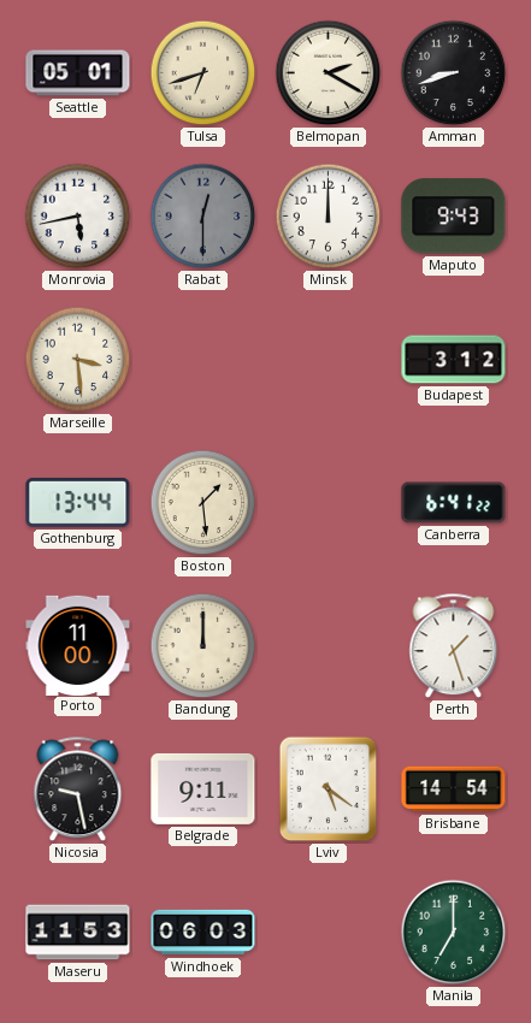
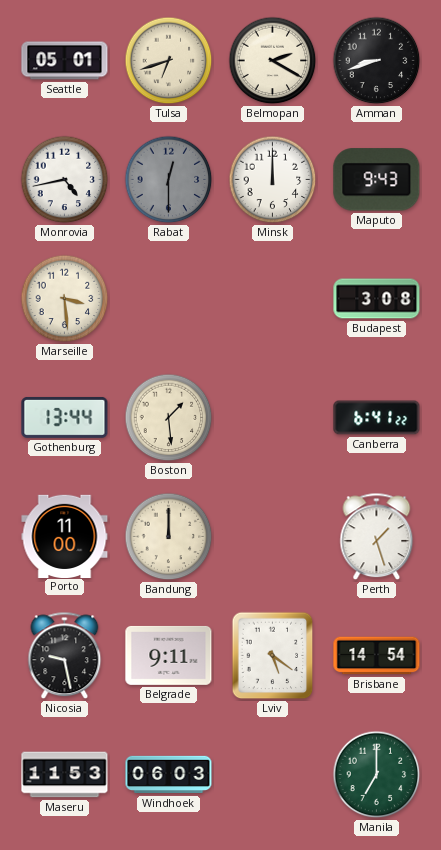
Monrovia: 5:43 -> 4:43 (65, 180)
Budapest: 3:12 -> 3:08 (377, 299)
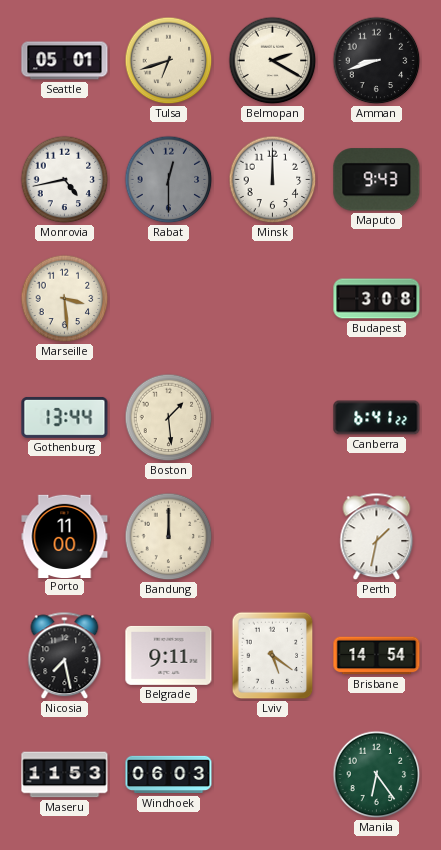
Perth: 1:27 -> 1:32 (377, 537)
Nicosia: 9:28 -> 7:28 (65, 656)
Manila: 7:00 -> 6:24 (377, 775)
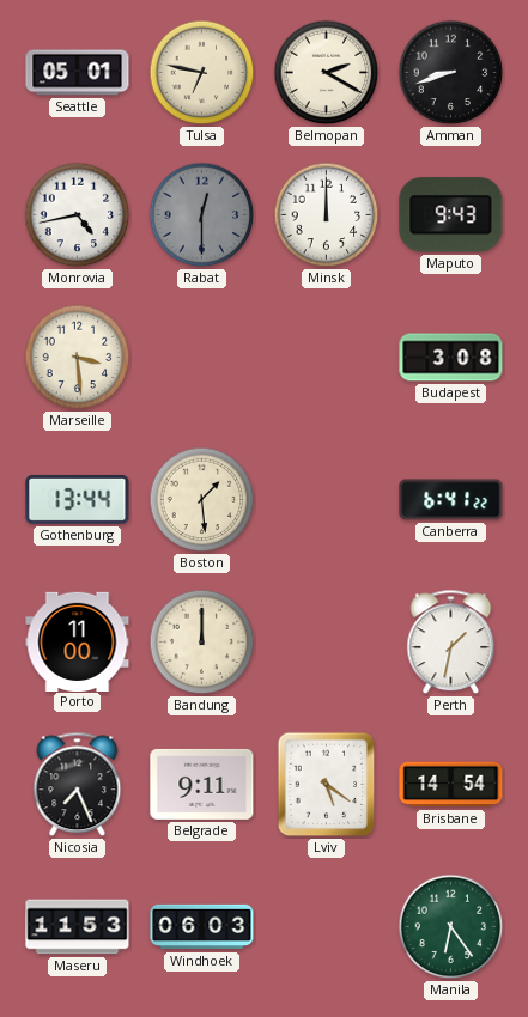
Tulsa: 6:42 -> 6:47 (202, 73)
Nicosia: 7:28 -> 7:26 (78, 785)
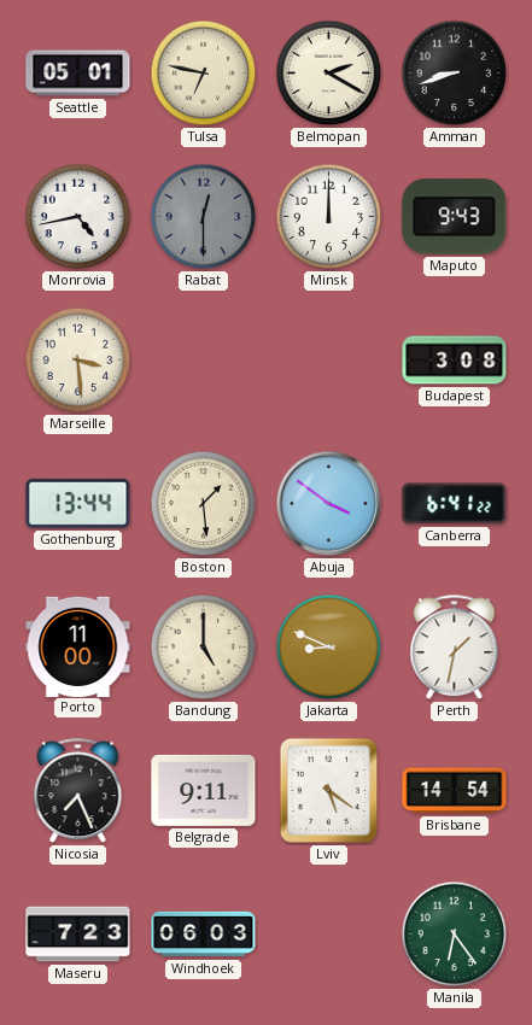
Abuja: none -> 3:51 (329, 504)
Bandung: 12:00 -> 5:00 (204, 648)
Jakarta: none -> 8:49 (329, 648)
Maseru: 11:53 -> 7:23 (78, 935)
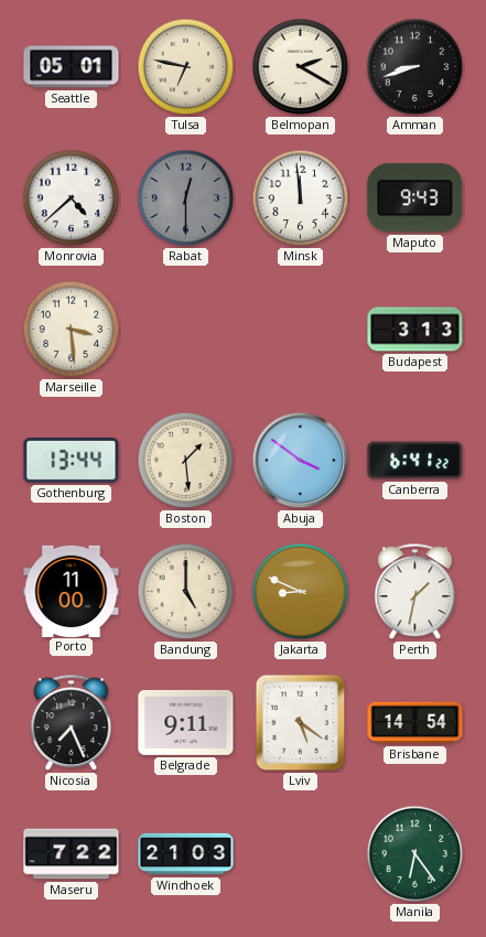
Monrovia: 4:43 -> 4:38 (72, 198)
Minsk: 12:00 -> 11:59 (301, 198)
Budapest: 3:08 -> 3:13 (415, 330)
Maseru: 7:23 -> 7:22 (72, 854)
Windhoek: 06:03 -> 21:03 (186, 854)
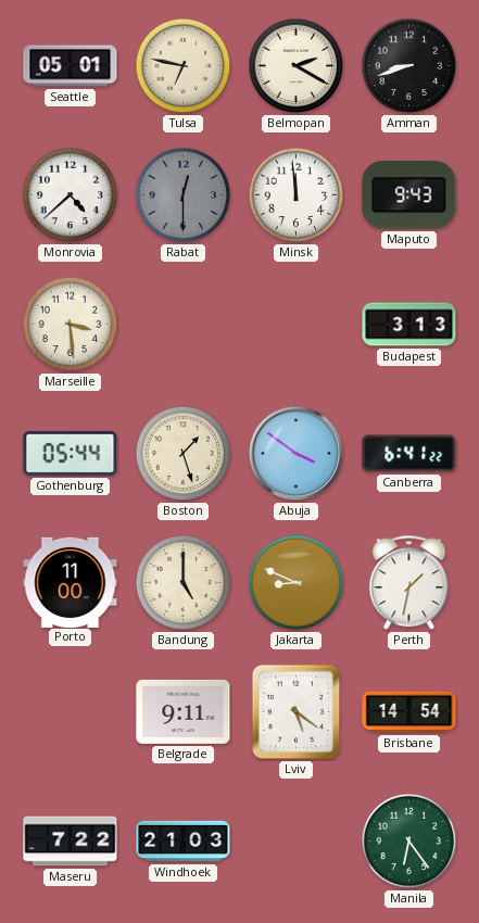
Gothenburg: 13:44 -> 05:44 (71, 453)
Boston: 1:29 -> 1:27 (184, 454)
Nicosia: 7:26 -> none (72, 723)
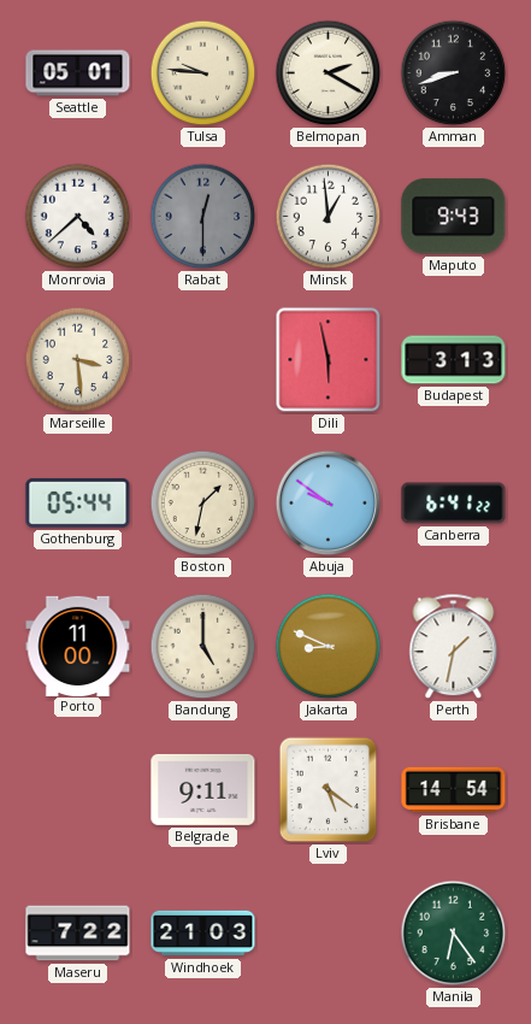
Tulsa: 6:47 -> 9:46 (203, 73)
Minsk: 11:59 -> 12:59 (329, 217)
Dili: none -> 5:58 (329, 360)
Boston: 1:27 -> 1:32 (203, 504)
Abuja: 3:51 -> 9:51 (329, 504)
